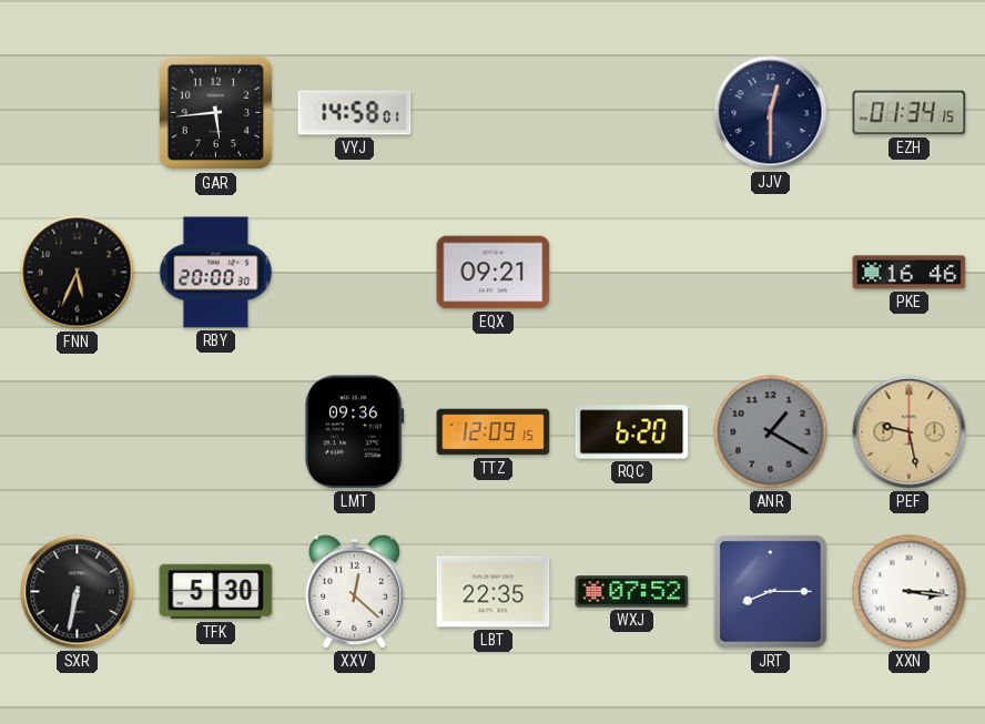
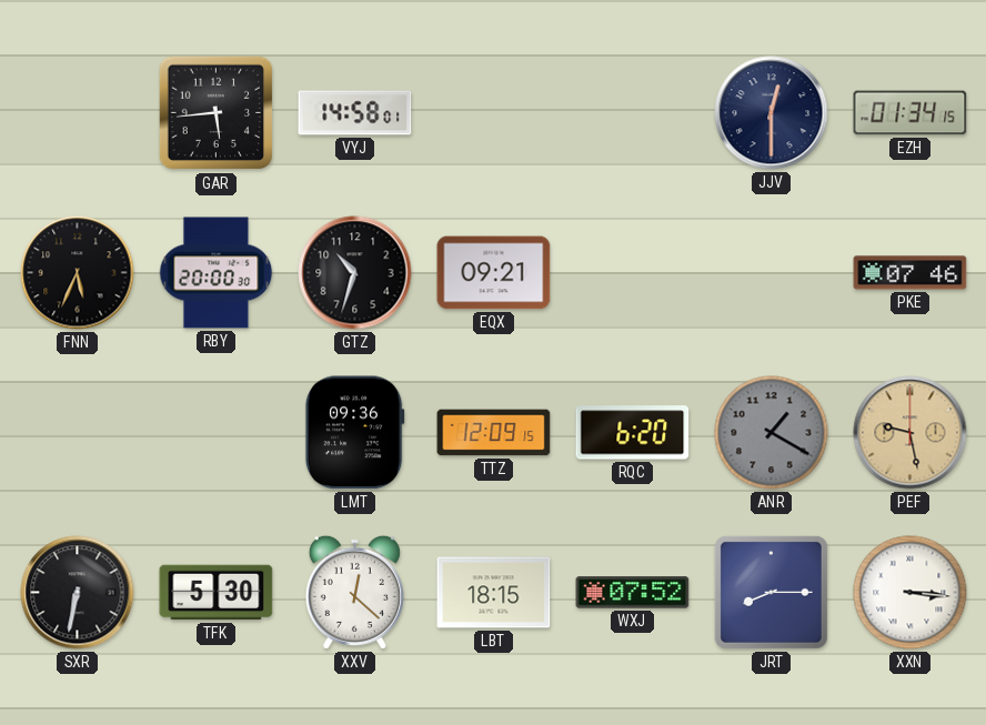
GTZ: none -> 10:33 (355, 273)
PKE: 16:46 -> 07:46 (910, 273)
LBT: 22:35 -> 18:15 (494, 593)
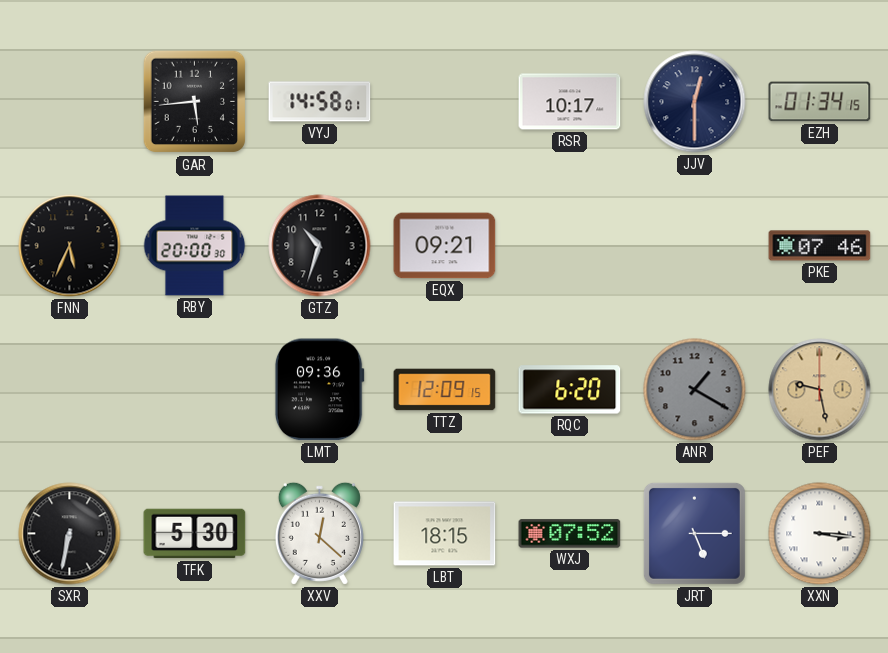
RSR: none -> 10:17 (570, 102)
JRT: 8:15 -> 5:15 (694, 533)
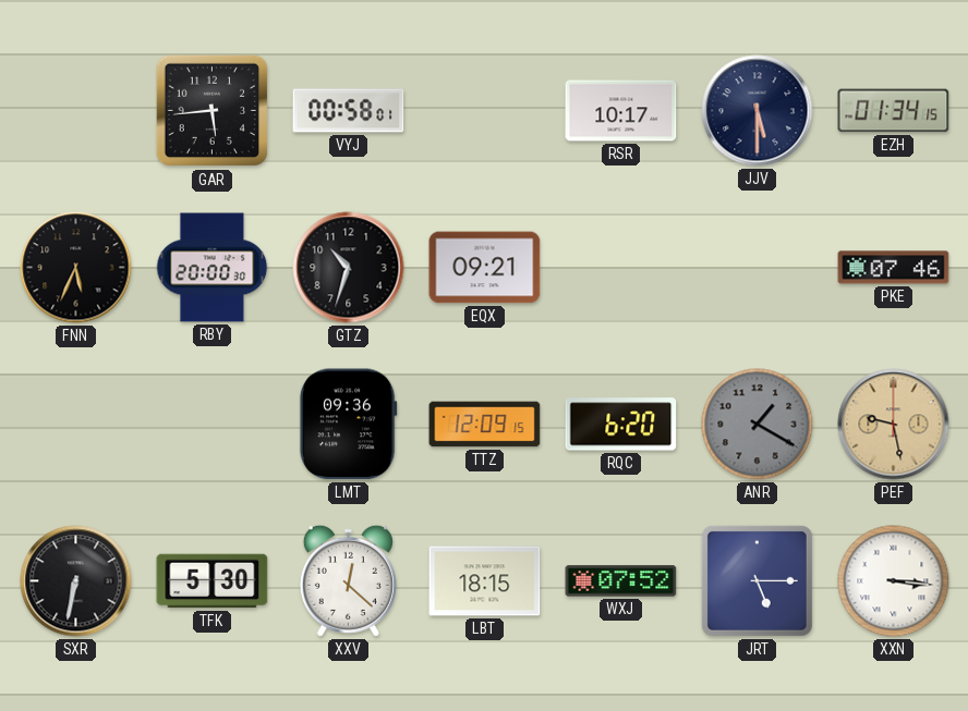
VYJ: 14:58 -> 00:58 (349, 111)
JJV: 12:30 -> 5:30 (758, 111)
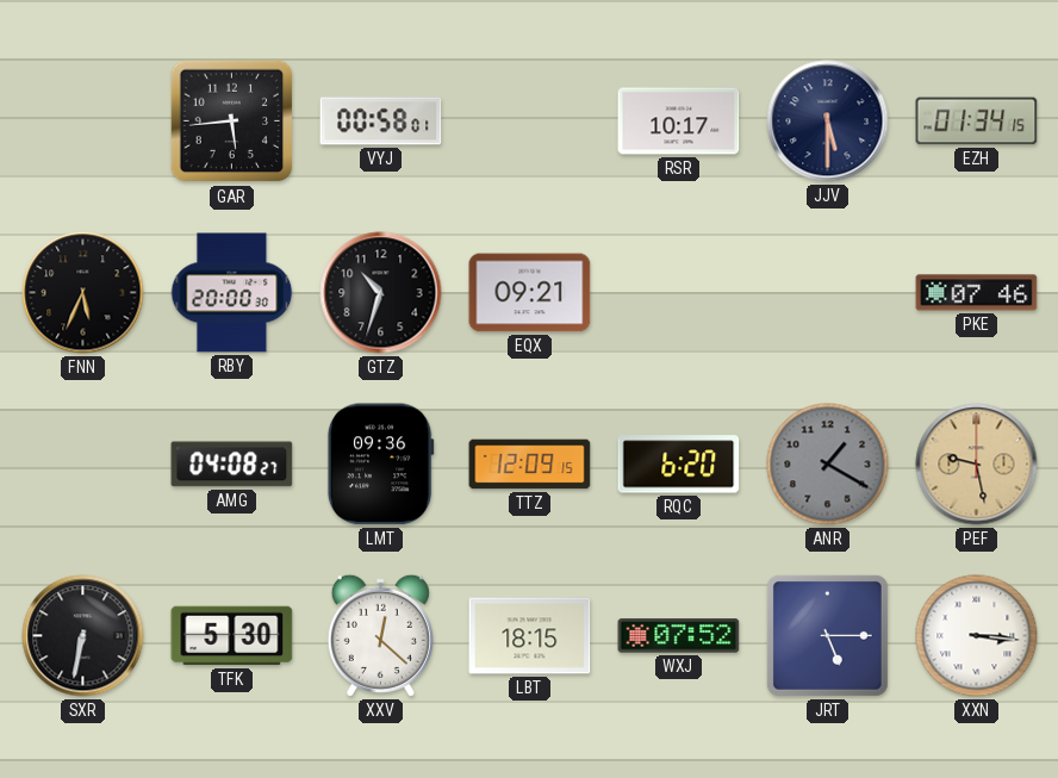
AMG: none -> 04:08 (232, 465)
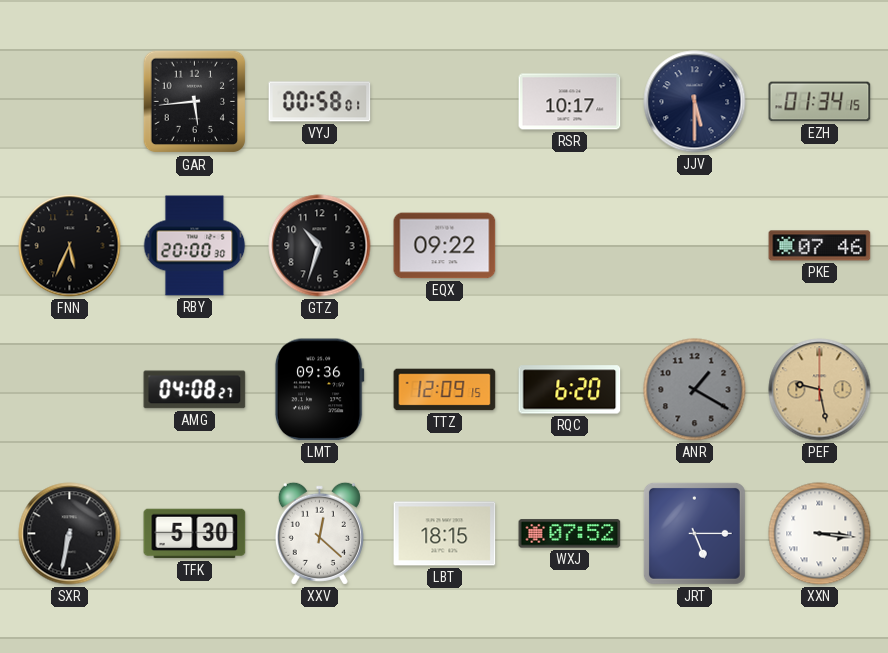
EQX: 09:21 -> 09:22 (445, 246)
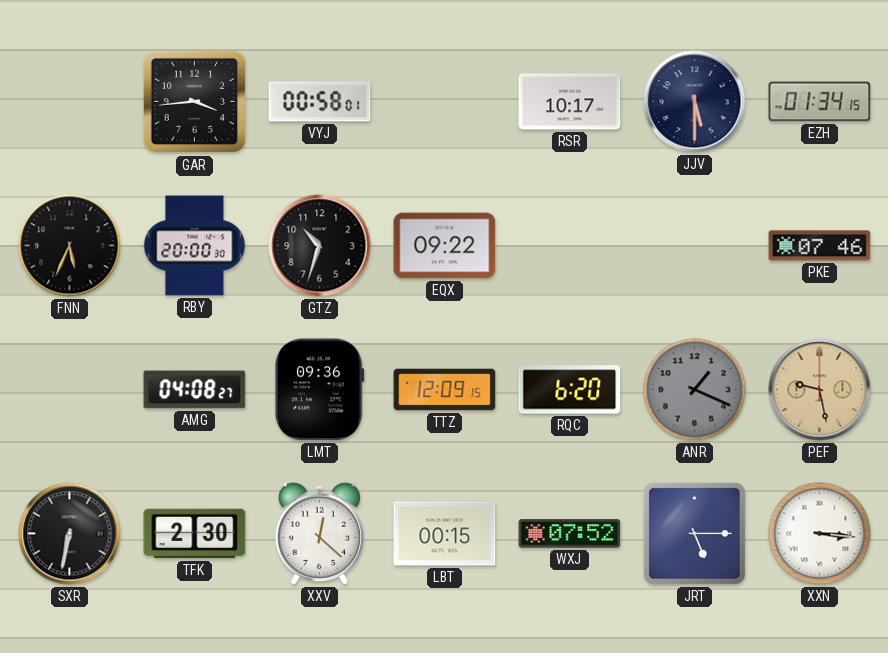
GAR: 5:44 -> 3:44 (195, 102)
ANR: 1:20 -> 1:19 (695, 390)
TFK: 5:30 -> 2:30 (195, 534)
LBT: 18:15 -> 00:15 (445, 534)
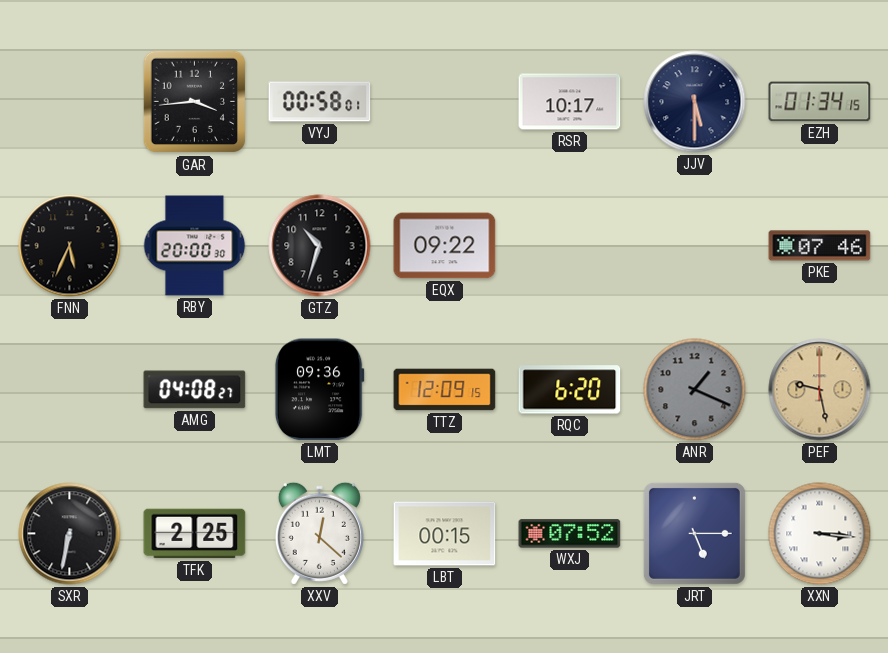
TFK: 2:30 -> 2:25 (195, 534)
